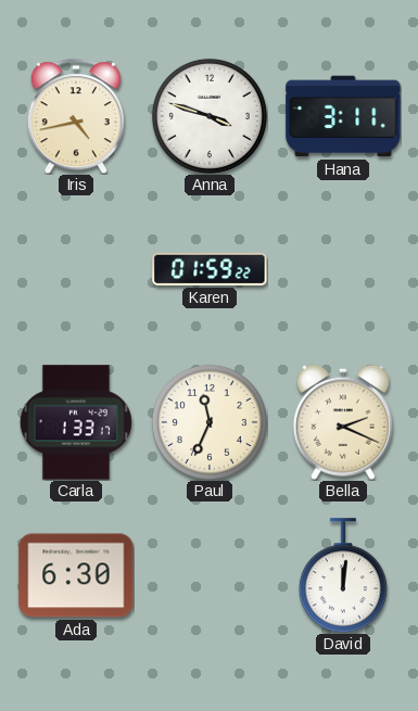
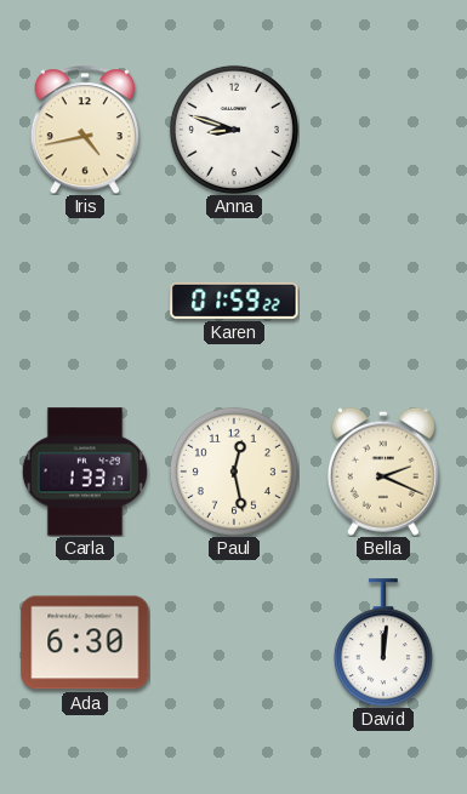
Anna: 3:48 -> 8:48 (234, 130)
Hana: 3:11 -> none (343, 116)
Paul: 11:34 -> 12:28 (234, 472)
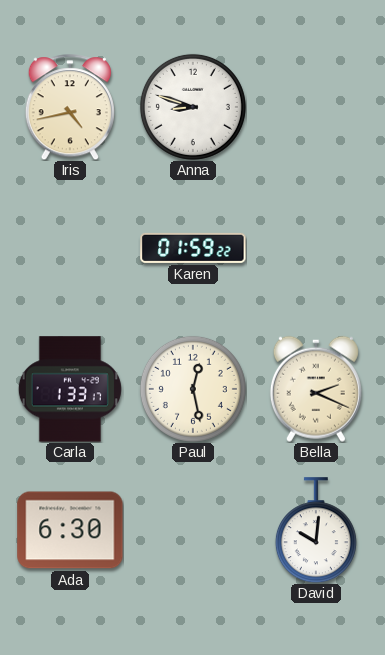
David: 12:01 -> 10:01 (316, 530)
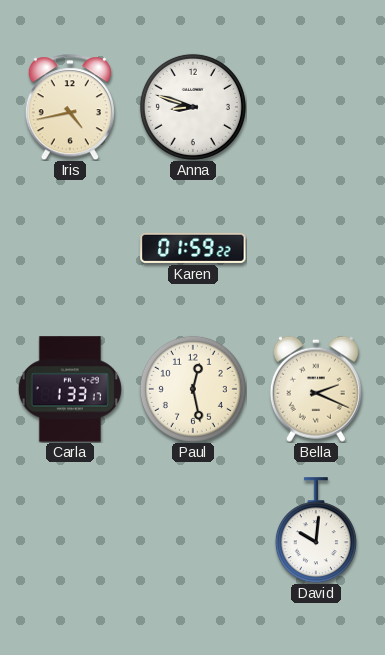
Ada: 6:30 -> none (70, 530)
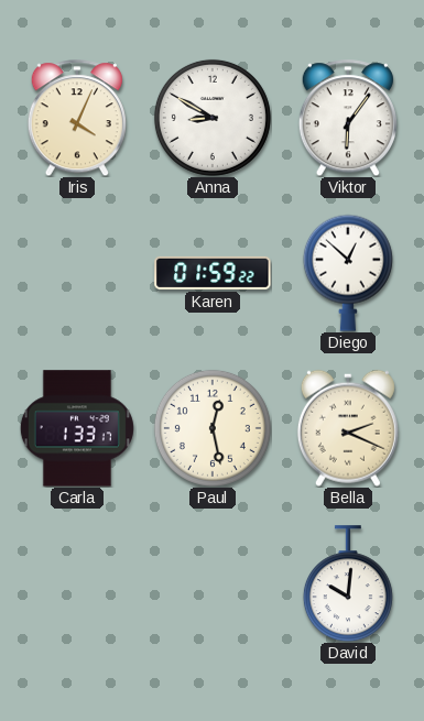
Iris: 4:43 -> 4:04 (77, 118)
Anna: 8:48 -> 8:50 (213, 118)
Viktor: none -> 6:06 (348, 118)
Diego: none -> 12:52 (348, 273)
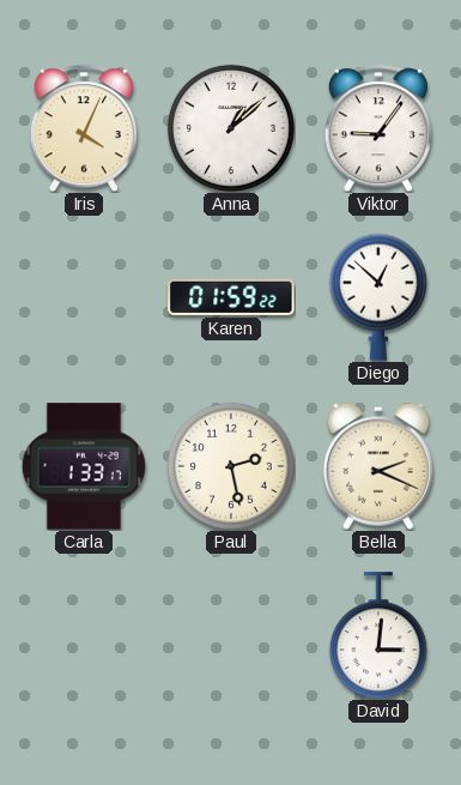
Anna: 8:50 -> 1:08 (231, 128)
Viktor: 6:06 -> 9:06 (378, 128)
Paul: 12:28 -> 2:28 (231, 466)
David: 10:01 -> 3:01 (378, 635)
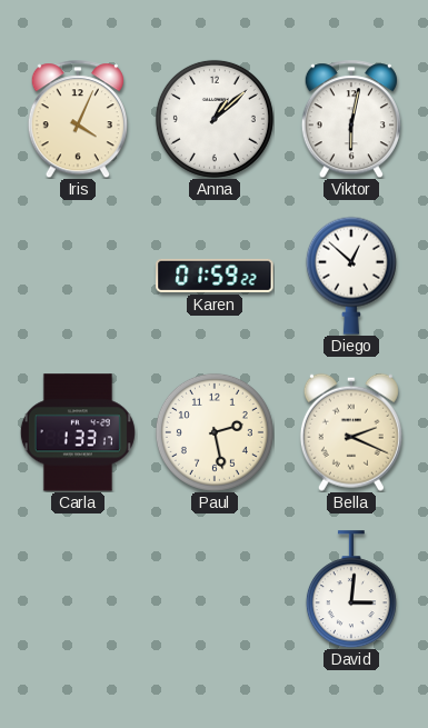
Viktor: 9:06 -> 6:02 (351, 119)
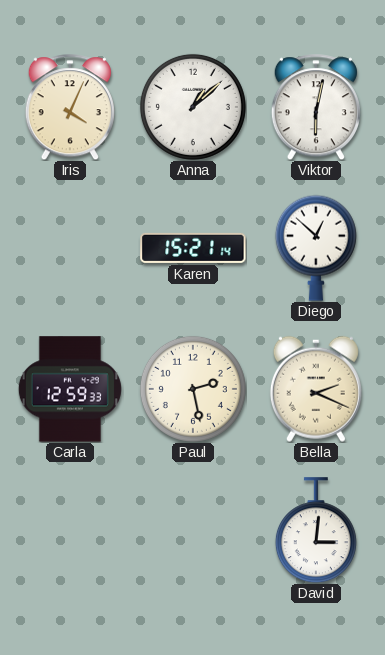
Karen: 01:59 -> 15:21 (193, 248)
Carla: 1:33 -> 12:59 (70, 389)
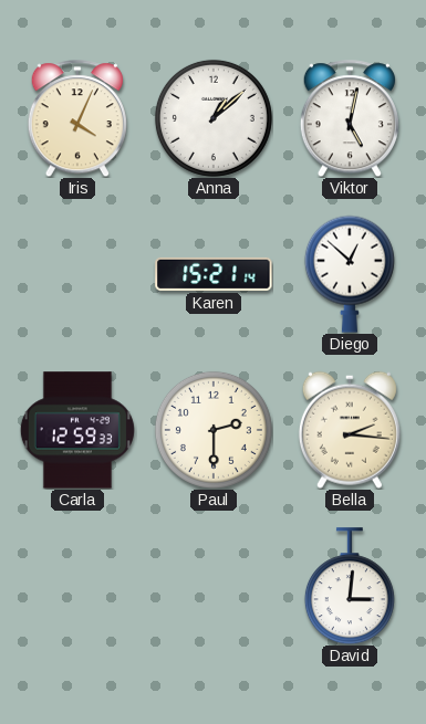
Viktor: 6:02 -> 5:02 (350, 118)
Paul: 2:28 -> 2:30 (214, 430)
Bella: 2:19 -> 2:16 (350, 430)
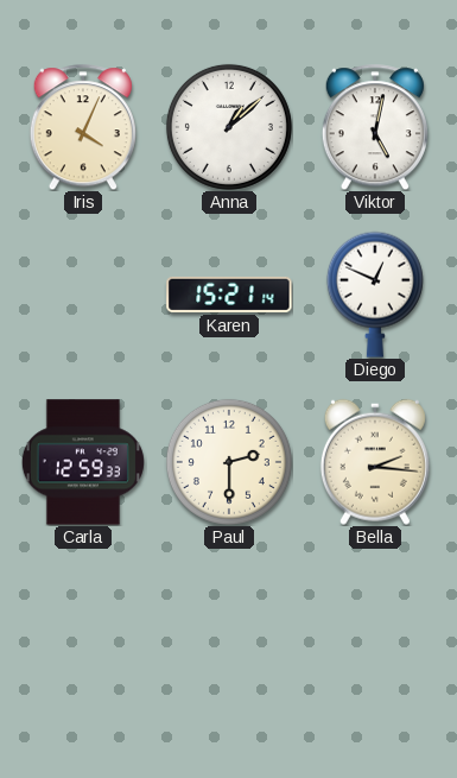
Diego: 12:52 -> 12:49 (375, 295)
David: 3:01 -> none (350, 586)
